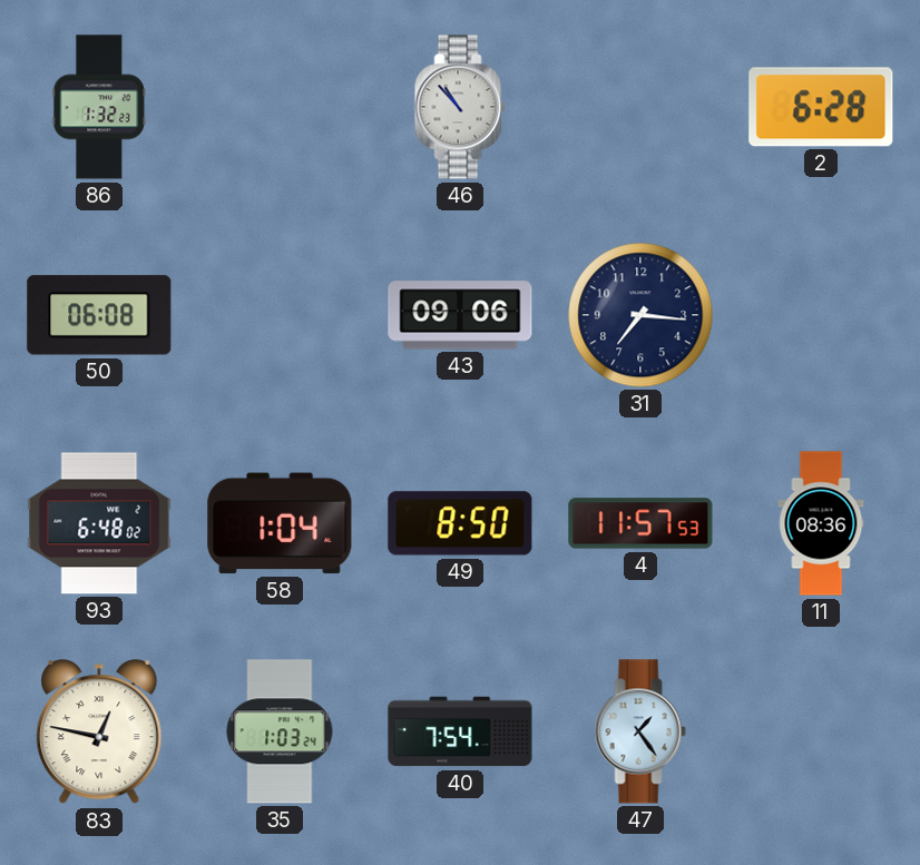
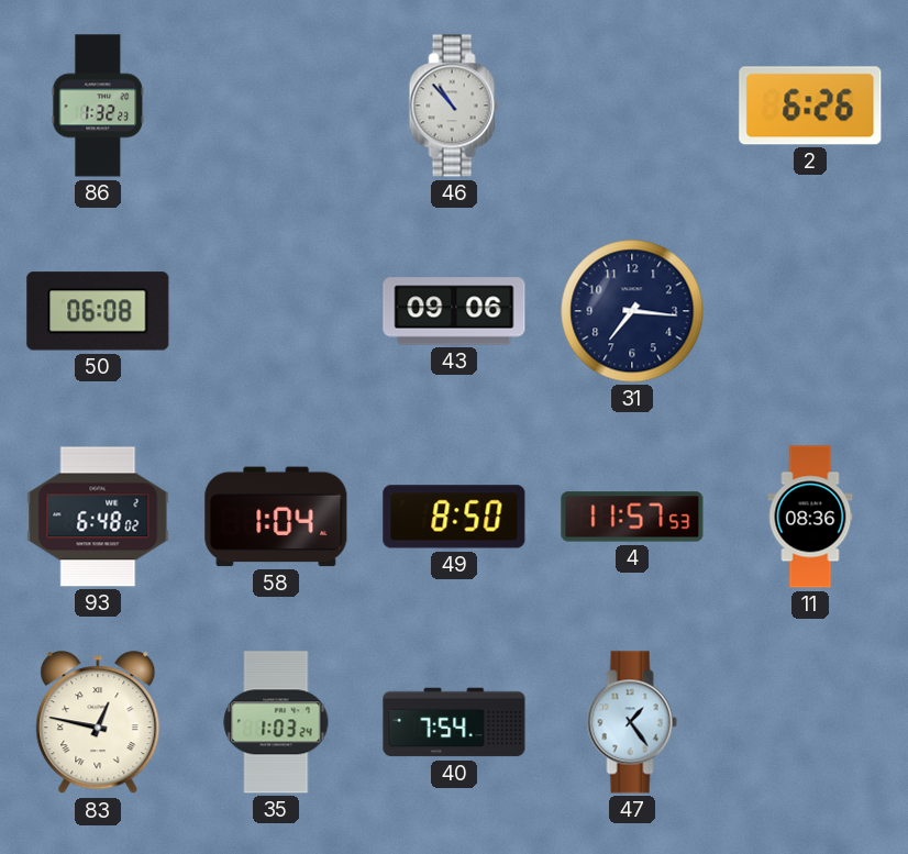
2: 6:28 -> 6:26 (810, 106)
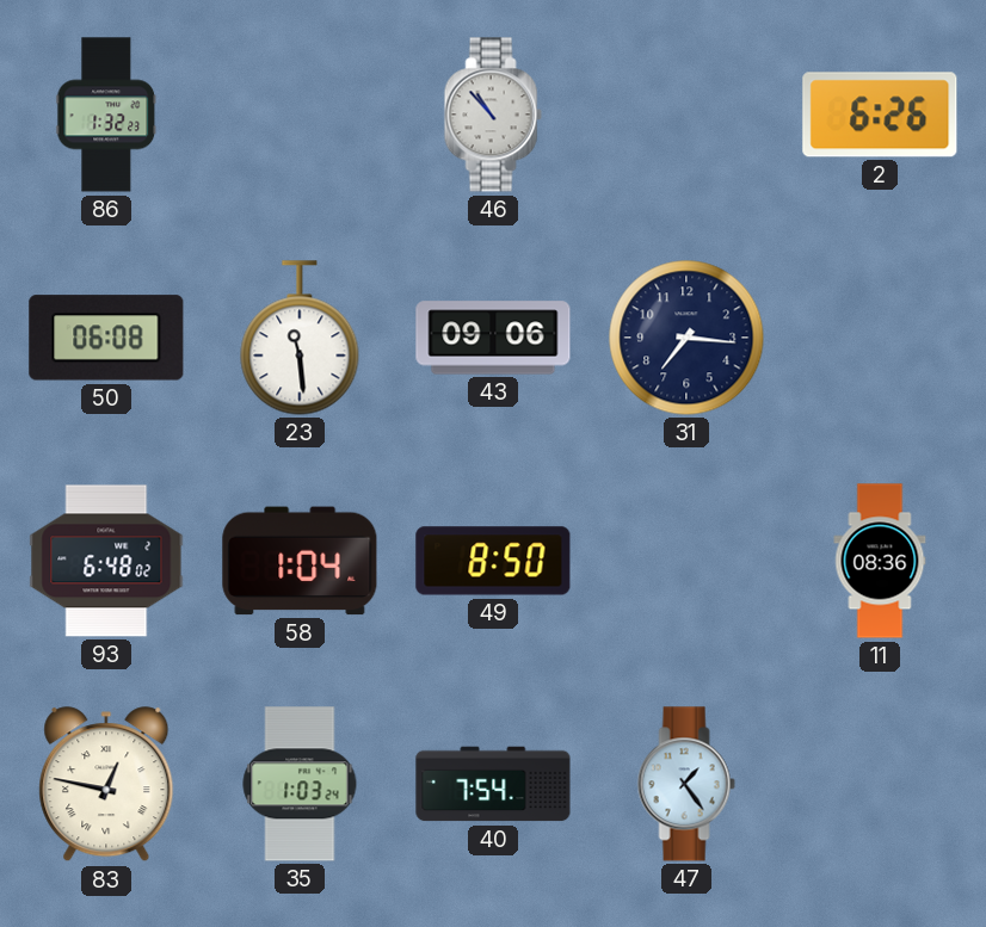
23: none -> 11:29 (300, 338)
4: 11:57 -> none (632, 517)
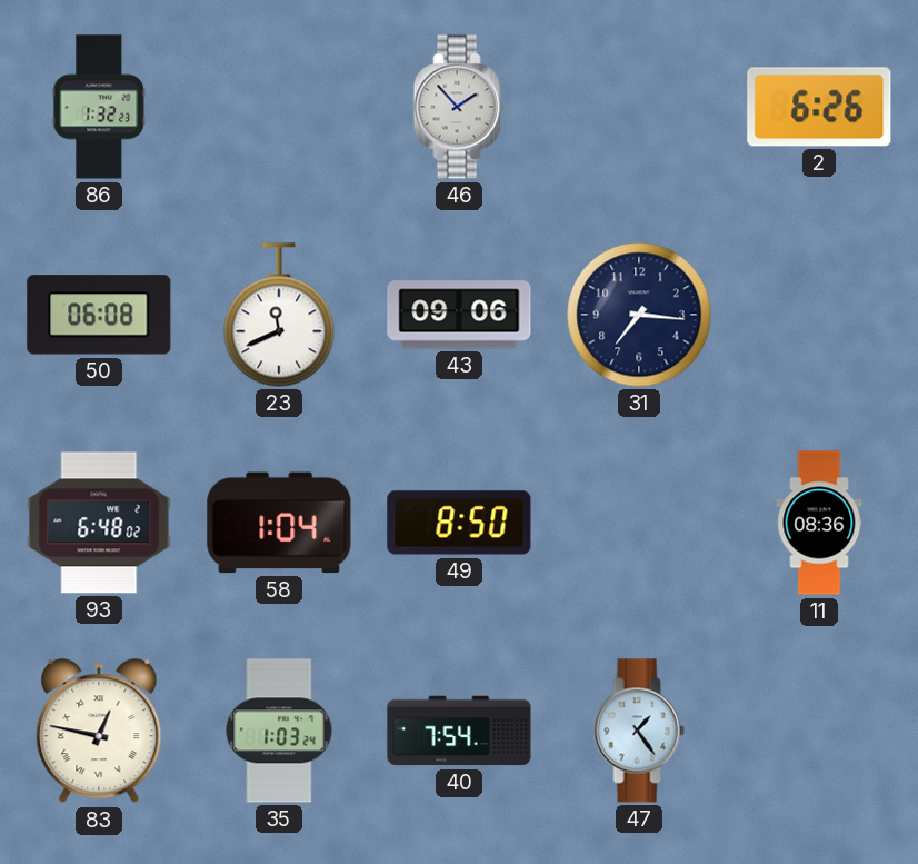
46: 10:53 -> 1:53 (459, 107)
23: 11:29 -> 11:41 (279, 315)
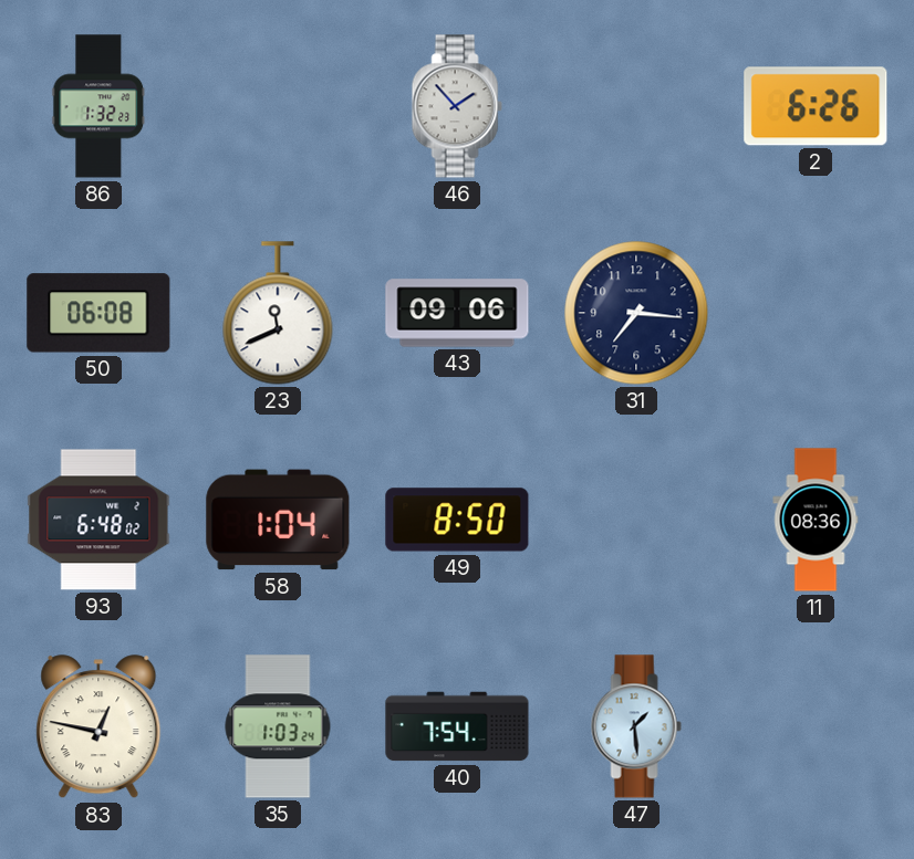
47: 1:24 -> 1:29 (636, 726)
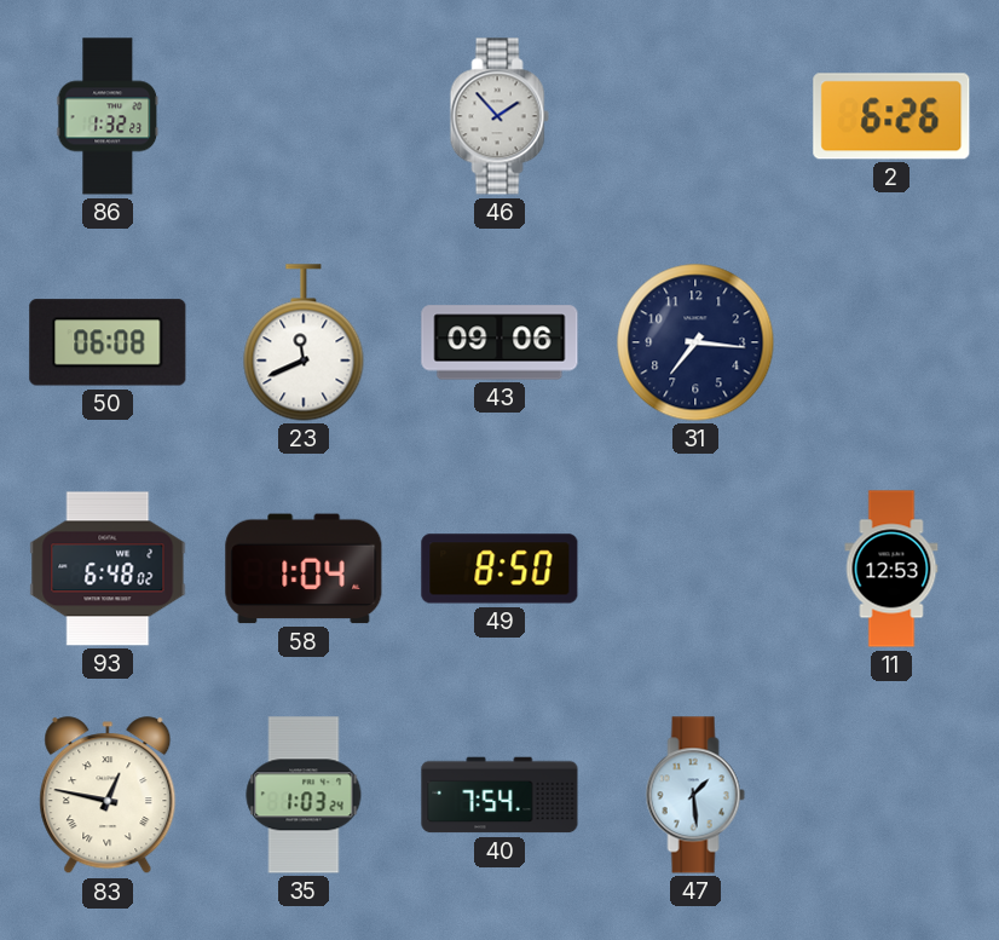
11: 08:36 -> 12:53 (891, 569)
